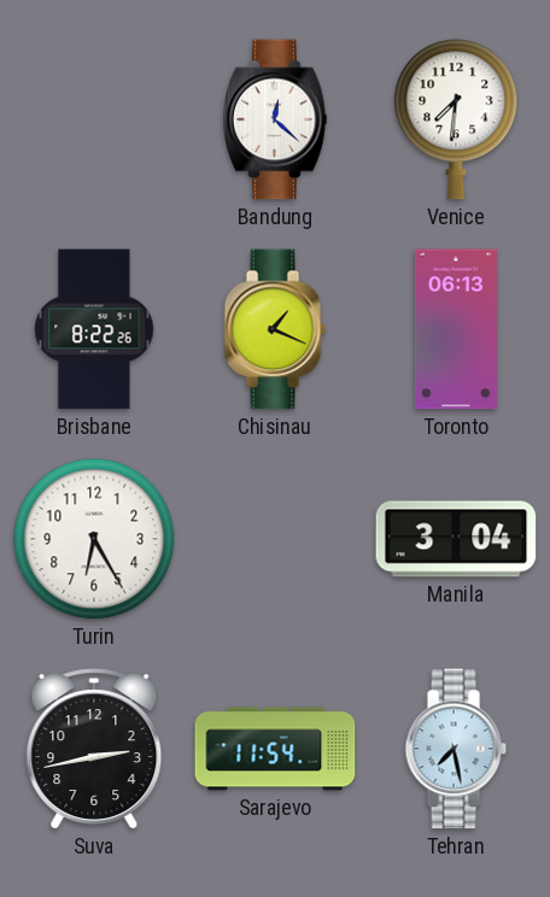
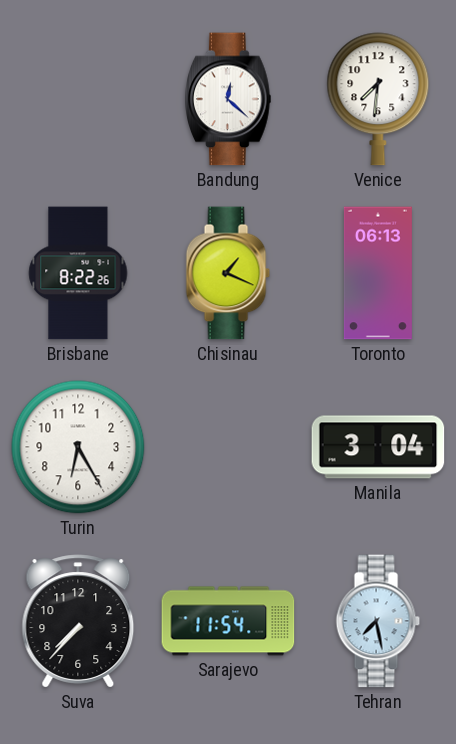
Suva: 2:43 -> 7:37 (78, 621)
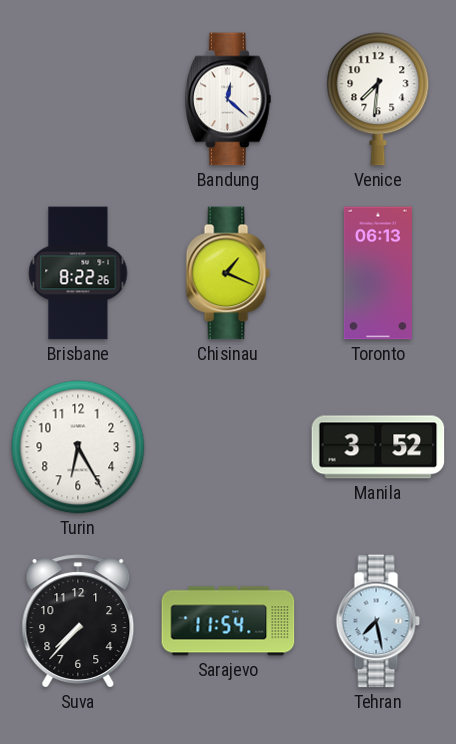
Manila: 3:04 -> 3:52 (378, 447)
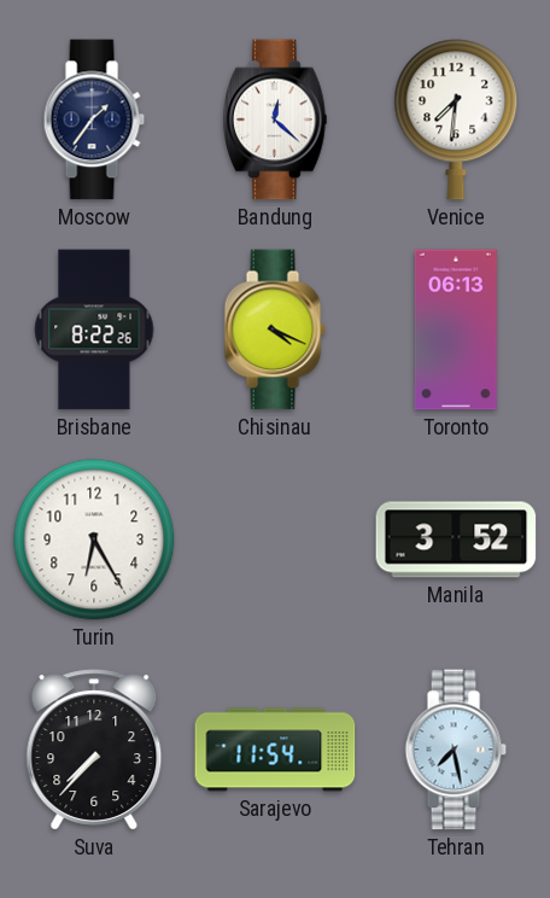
Moscow: none -> 1:36 (94, 119)
Chisinau: 1:19 -> 4:19 (275, 330)
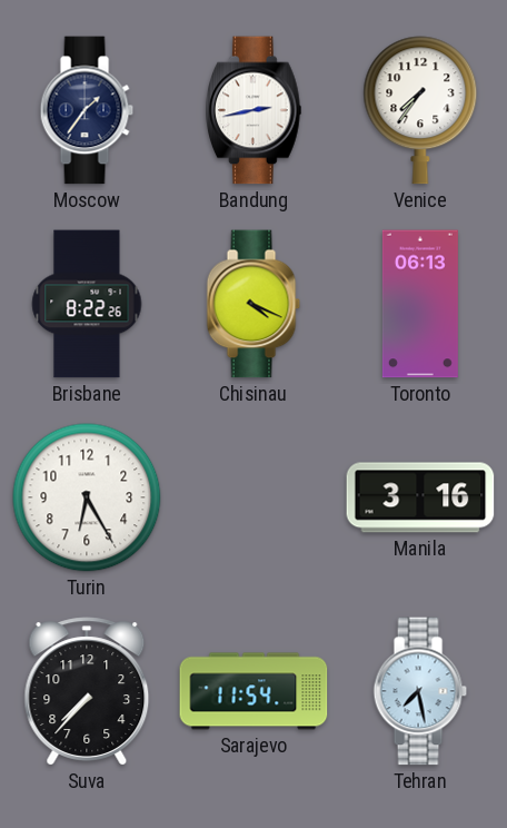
Bandung: 12:22 -> 2:43 (255, 110)
Venice: 7:31 -> 7:36 (420, 110)
Manila: 3:52 -> 3:16 (420, 497)
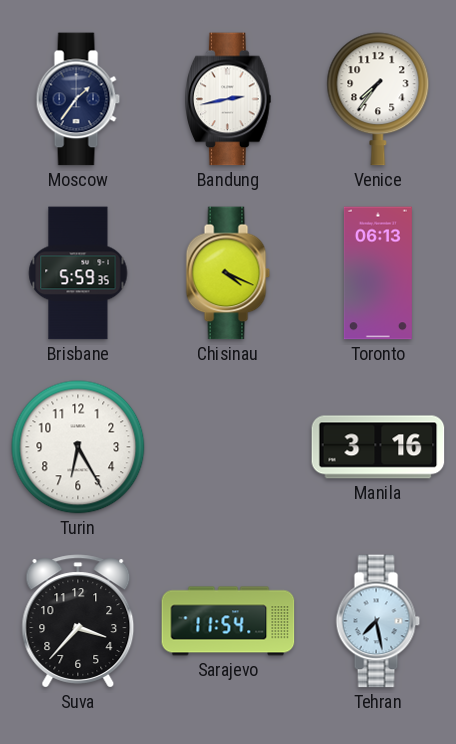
Brisbane: 8:22 -> 5:59 (78, 273)
Suva: 7:37 -> 3:37 (78, 621)
